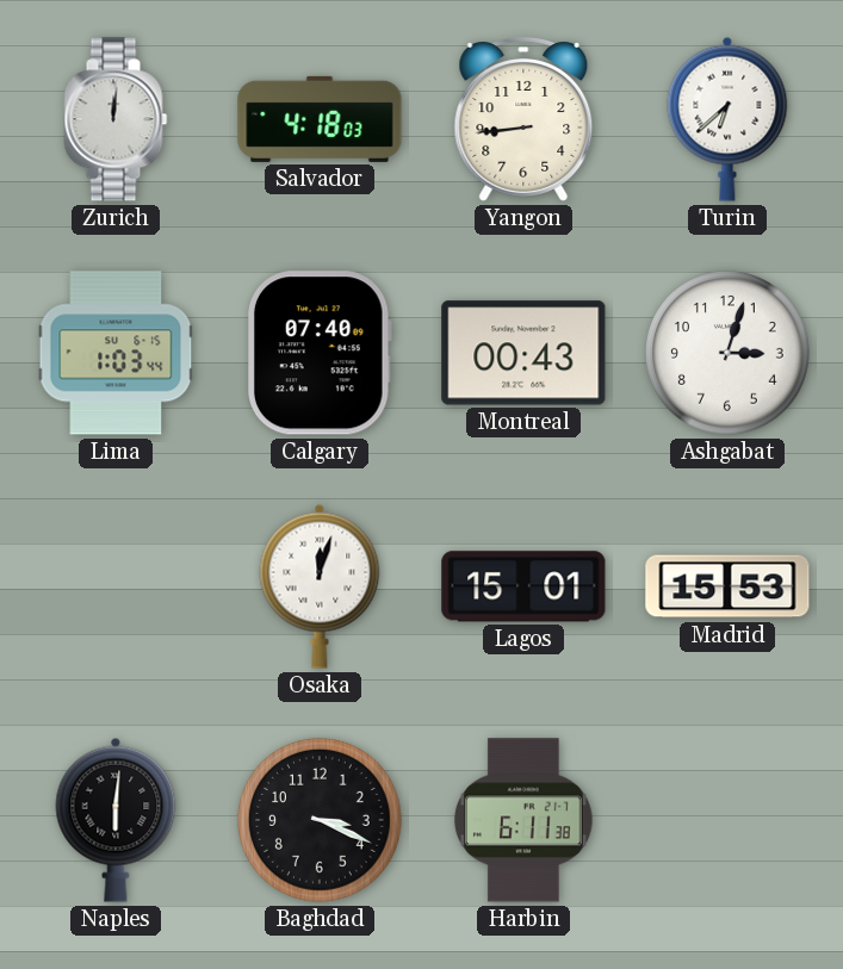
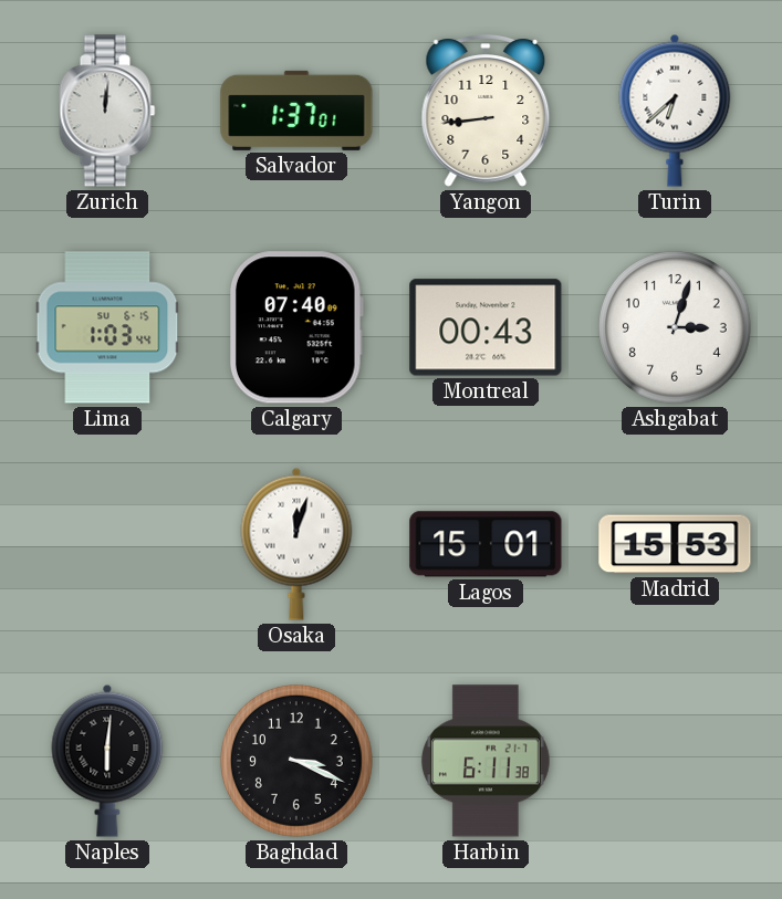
Salvador: 4:18 -> 1:37 (296, 111)
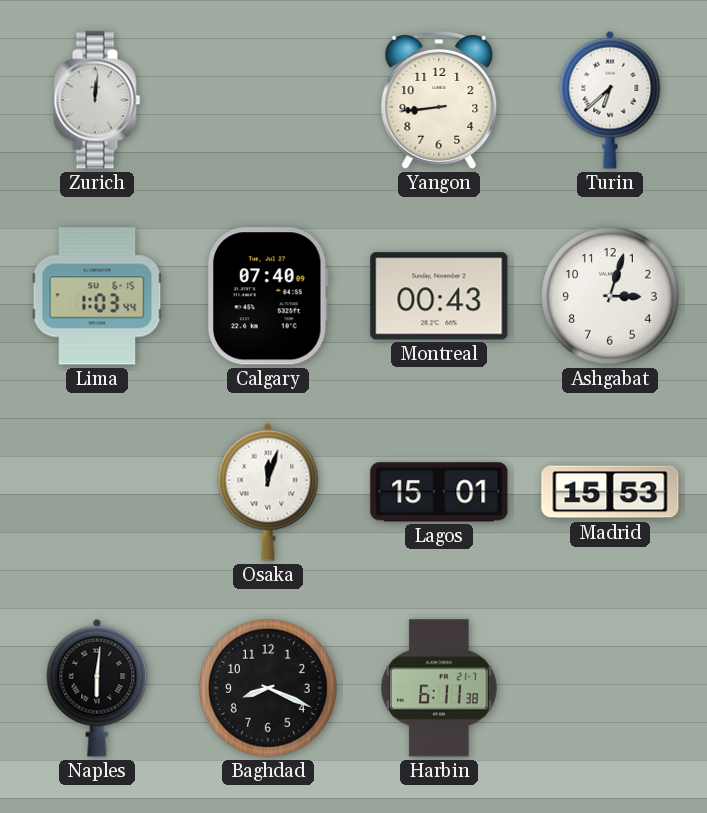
Salvador: 1:37 -> none (296, 111)
Baghdad: 3:19 -> 8:19 (269, 689)
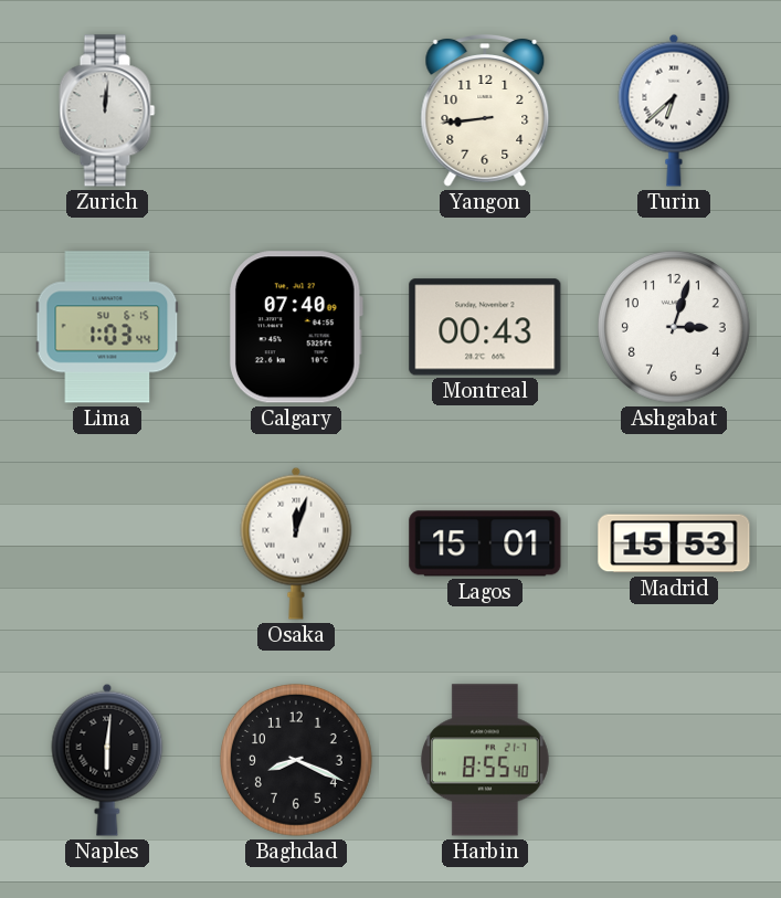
Harbin: 6:11 -> 8:55 (485, 760)
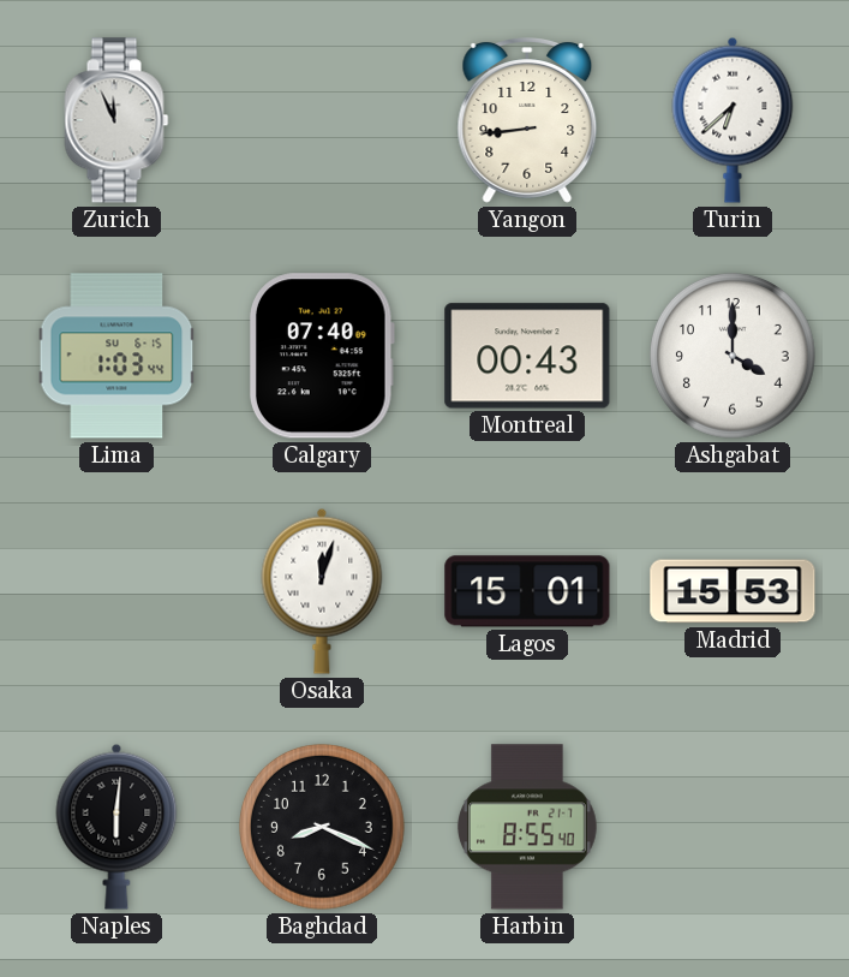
Zurich: 12:01 -> 11:56 (116, 120)
Ashgabat: 3:03 -> 4:00 (734, 357)
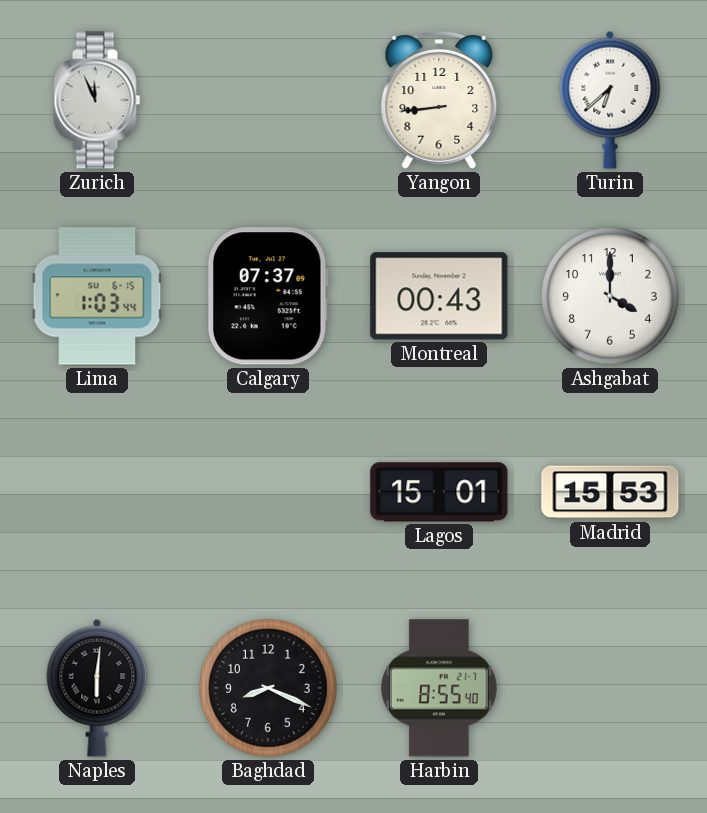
Calgary: 07:40 -> 07:37 (268, 296)
Osaka: 12:03 -> none (322, 591)
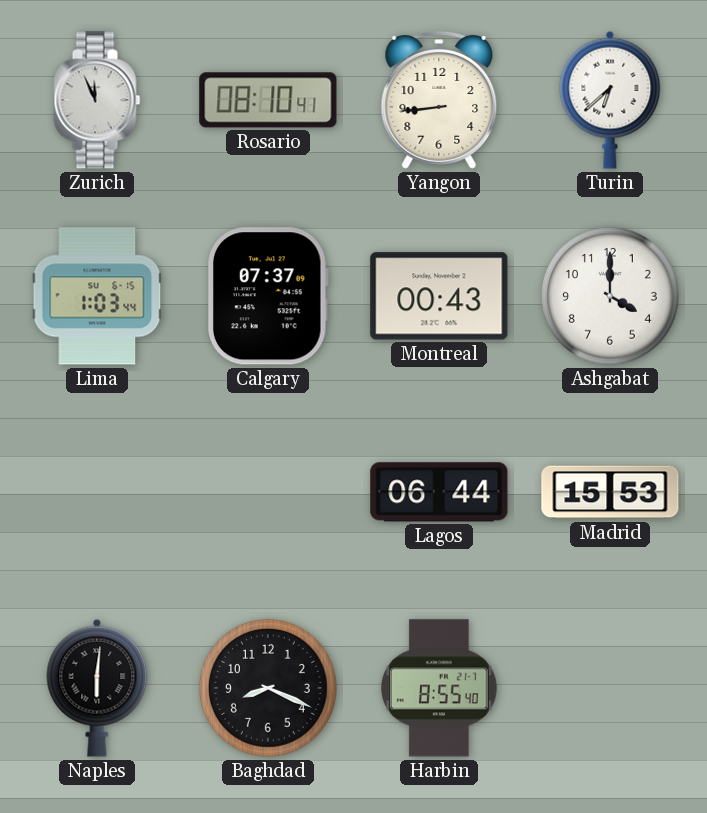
Rosario: none -> 08:10 (268, 100)
Lagos: 15:01 -> 06:44 (439, 492)
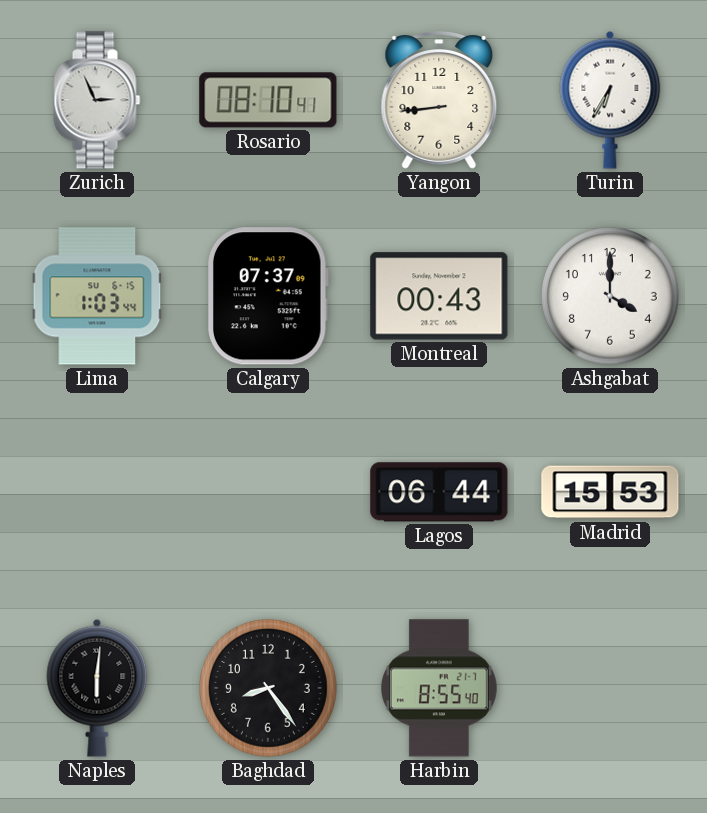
Zurich: 11:56 -> 2:56 (97, 100)
Turin: 6:38 -> 6:35 (610, 100)
Baghdad: 8:19 -> 8:24 (269, 689)
